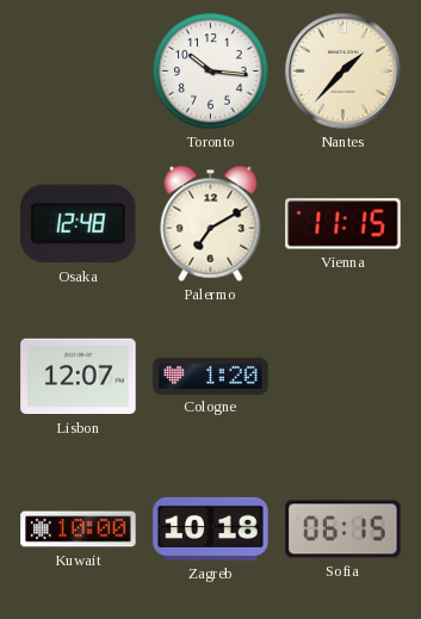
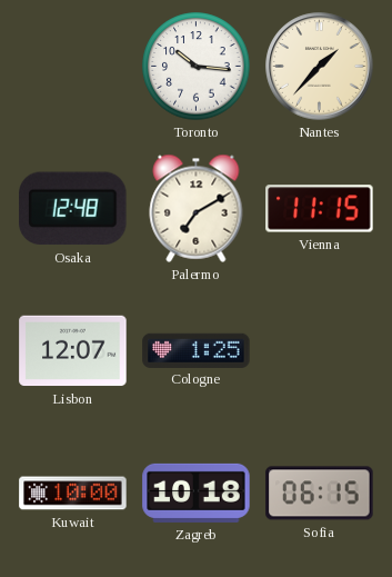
Cologne: 1:20 -> 1:25 (197, 350)
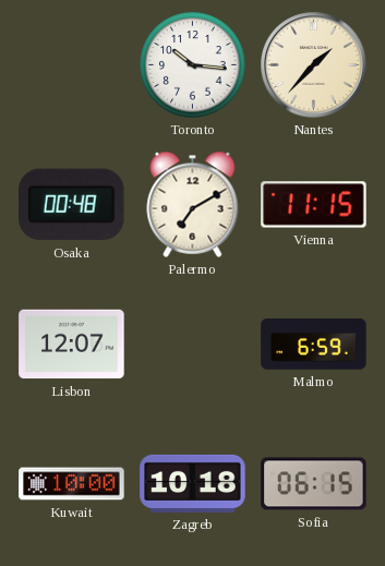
Osaka: 12:48 -> 00:48 (72, 205)
Cologne: 1:25 -> none (197, 350)
Malmo: none -> 6:59 (314, 345)
